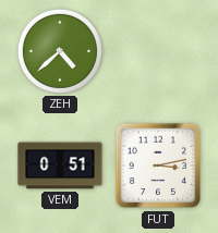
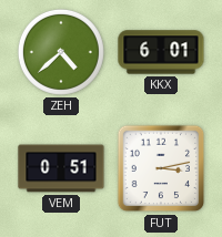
KKX: none -> 6:01 (161, 52)
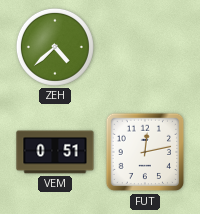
KKX: 6:01 -> none (161, 52)
FUT: 3:13 -> 12:13 (145, 152)
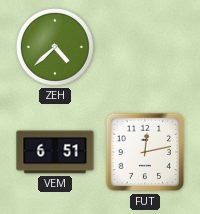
VEM: 0:51 -> 6:51 (55, 152)
